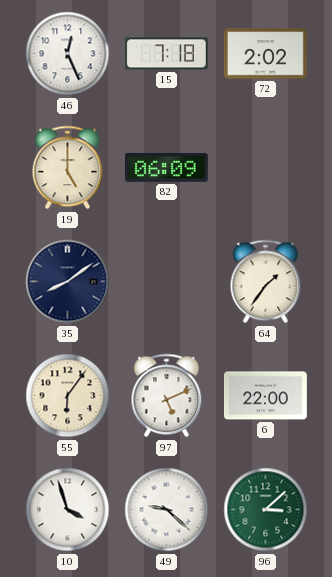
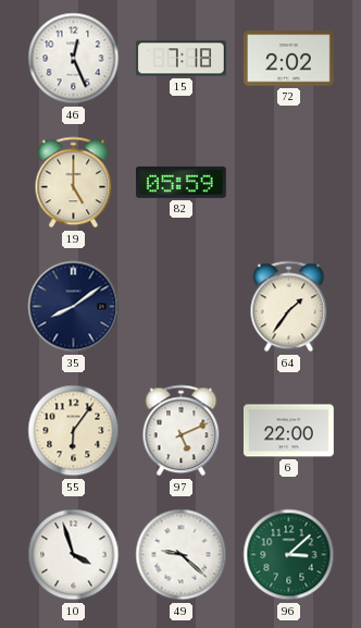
82: 06:09 -> 05:59 (180, 182)
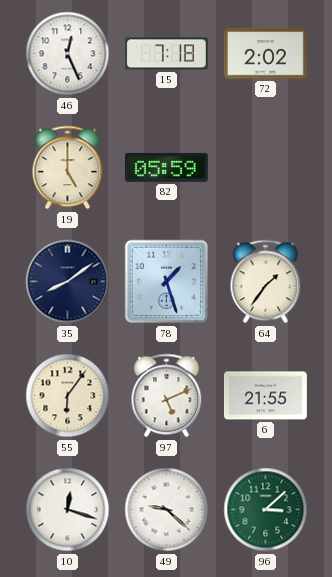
78: none -> 1:27 (167, 282)
6: 22:00 -> 21:55 (265, 396)
10: 3:57 -> 12:18 (68, 510)
